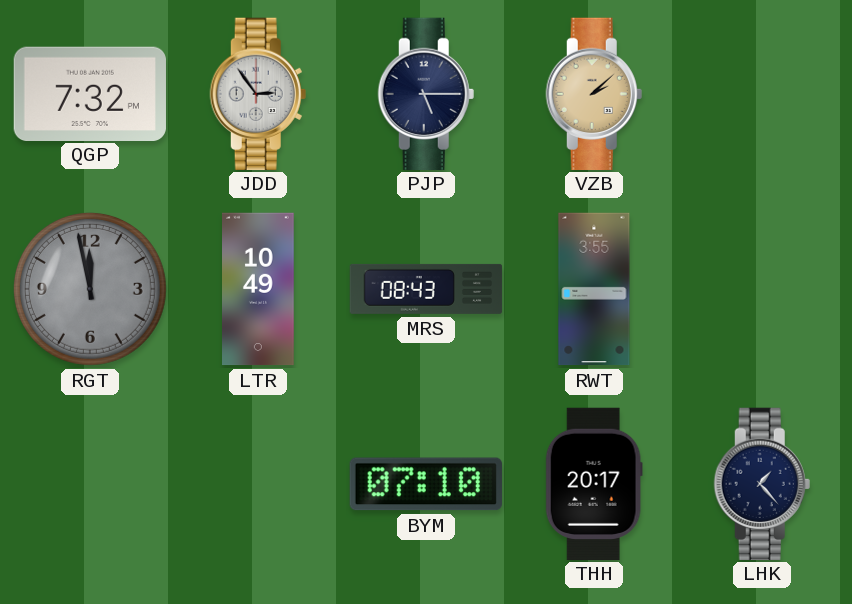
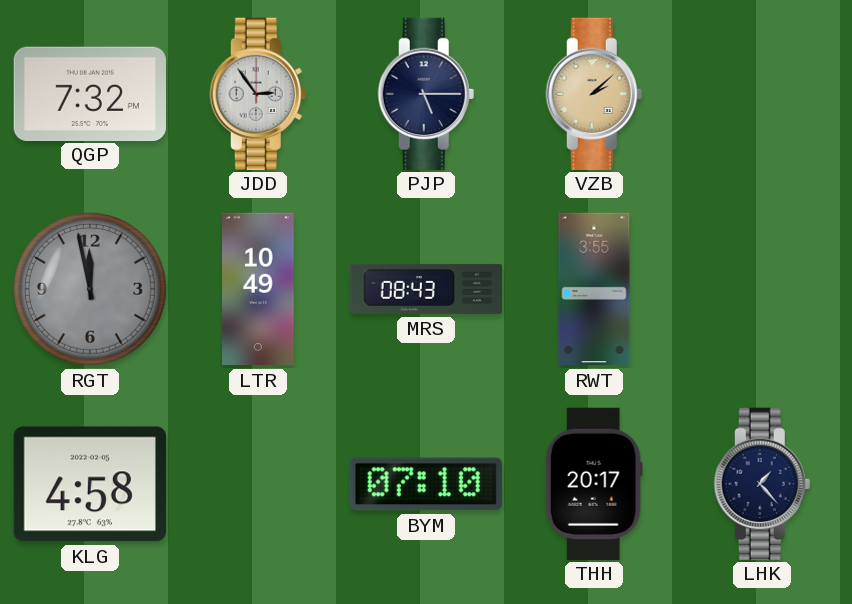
KLG: none -> 4:58 (90, 484)
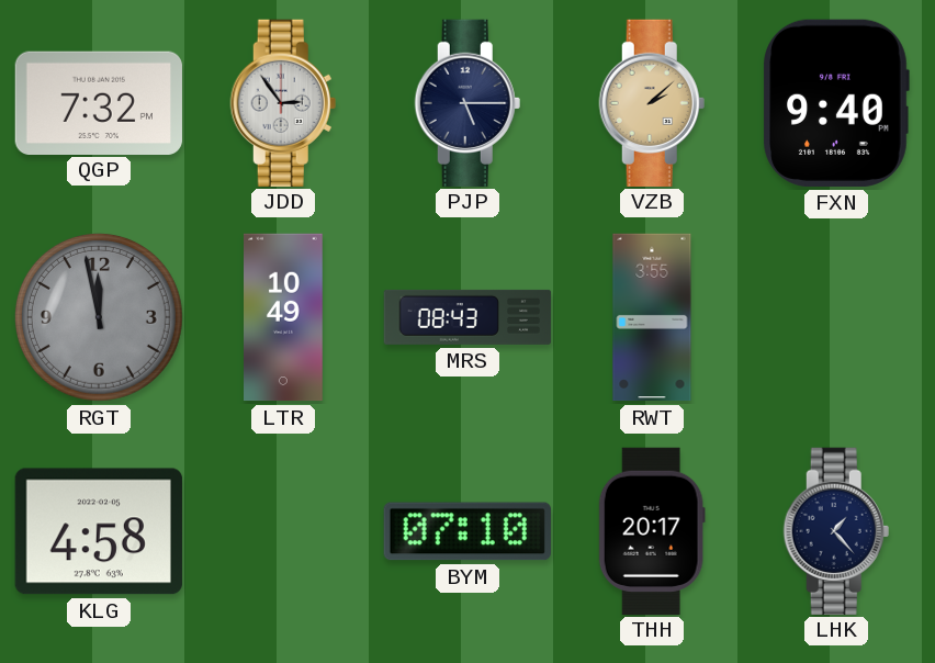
FXN: none -> 9:40 (836, 103)
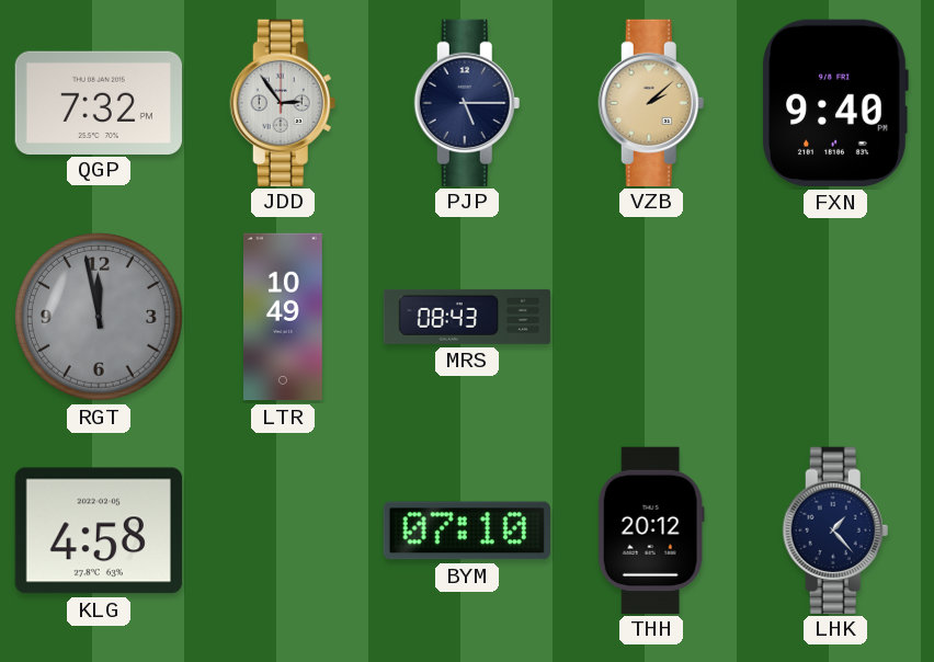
RWT: 3:55 -> none (652, 317)
THH: 20:17 -> 20:12 (651, 529)
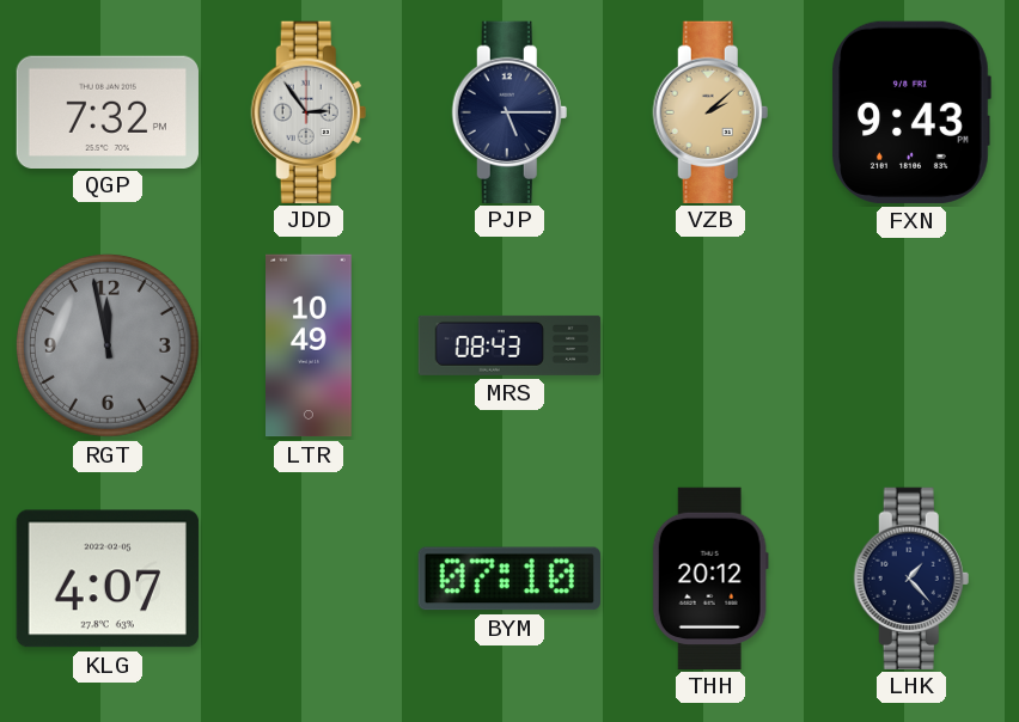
FXN: 9:40 -> 9:43 (911, 112)
KLG: 4:58 -> 4:07 (108, 579)
